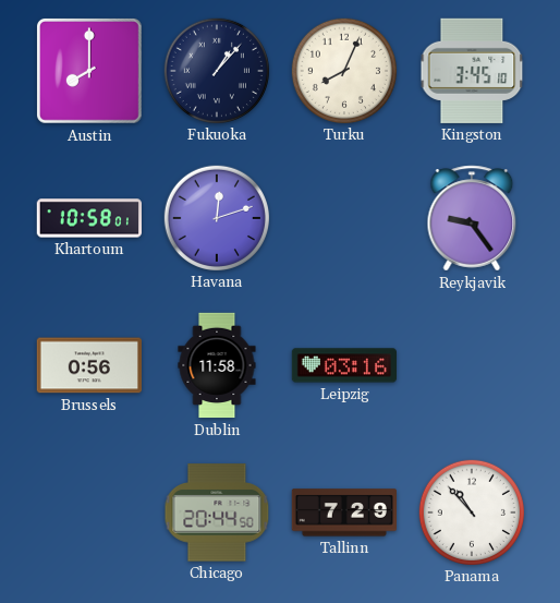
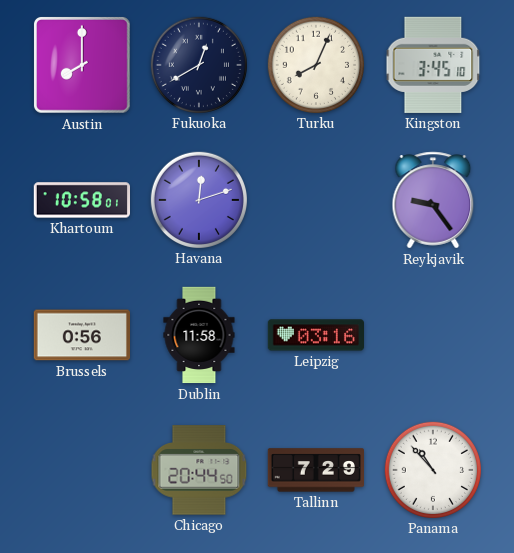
Fukuoka: 1:07 -> 12:40 (198, 64)
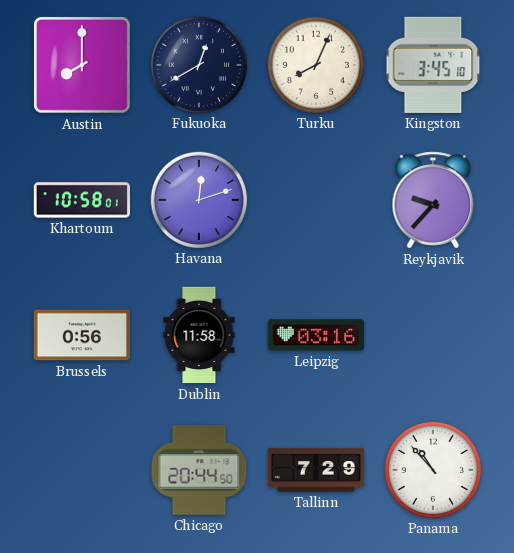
Reykjavik: 9:24 -> 9:37 (433, 200)
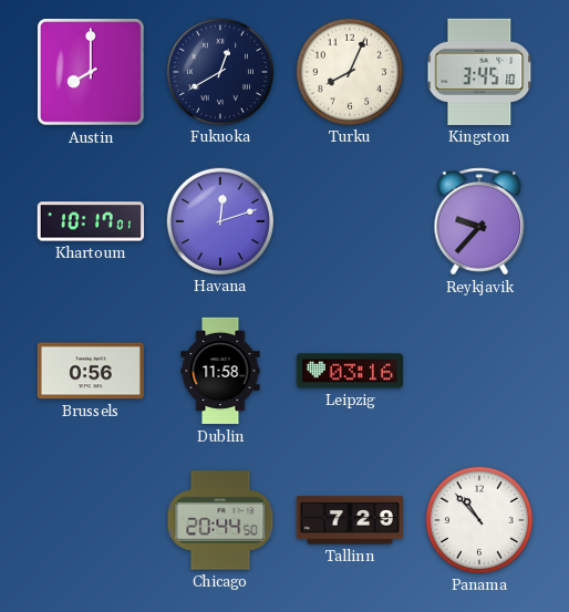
Khartoum: 10:58 -> 10:17 (90, 221)
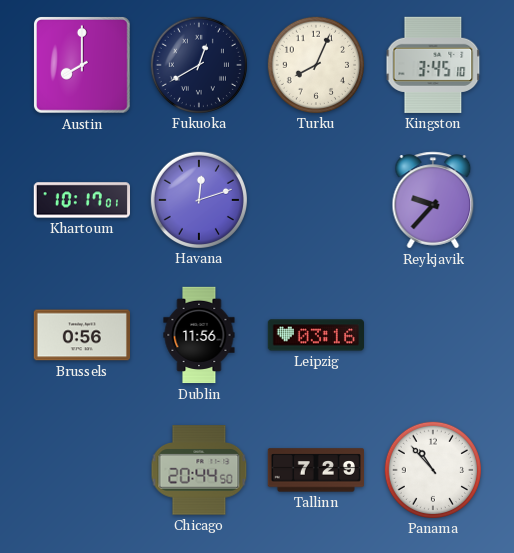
Dublin: 11:58 -> 11:56 (199, 335)
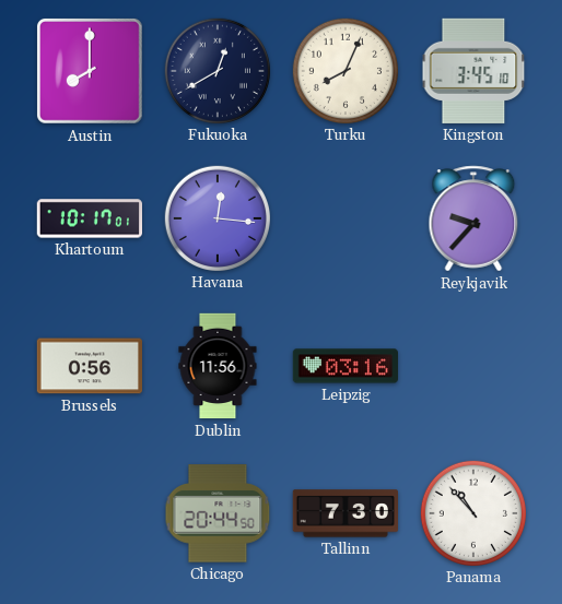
Havana: 12:12 -> 12:16 (216, 217)
Tallinn: 7:29 -> 7:30 (344, 513)
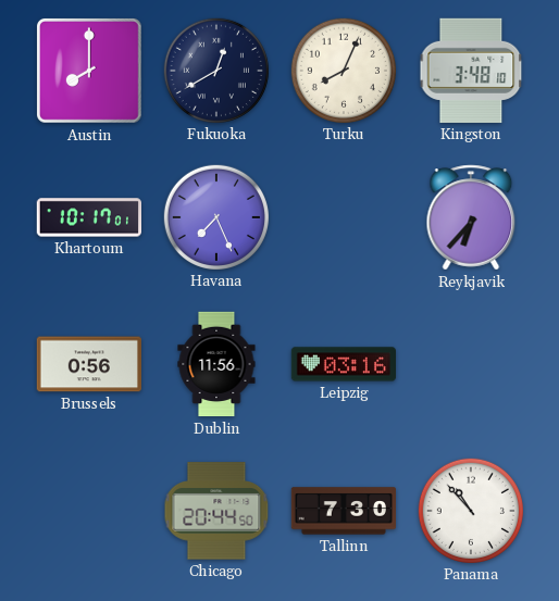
Kingston: 3:45 -> 3:48 (471, 71)
Havana: 12:16 -> 7:26 (215, 216)
Reykjavik: 9:37 -> 6:37 (471, 217)
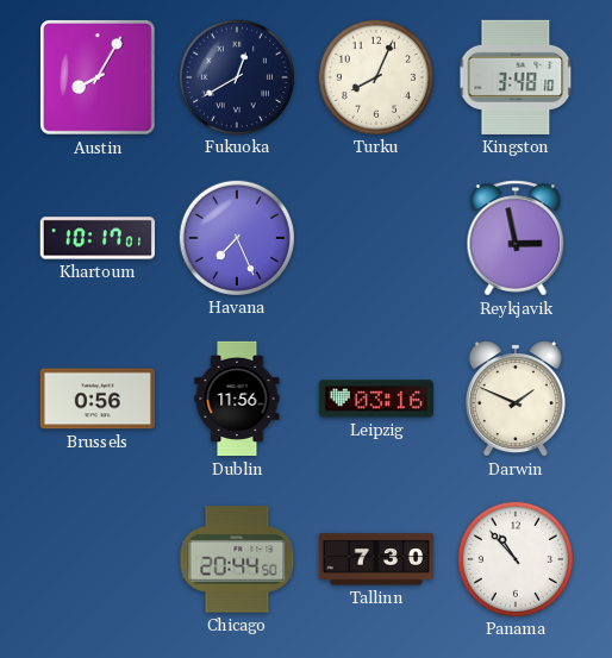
Austin: 8:00 -> 8:05 (99, 79)
Reykjavik: 6:37 -> 2:58 (516, 238)
Darwin: none -> 1:49 (516, 399)
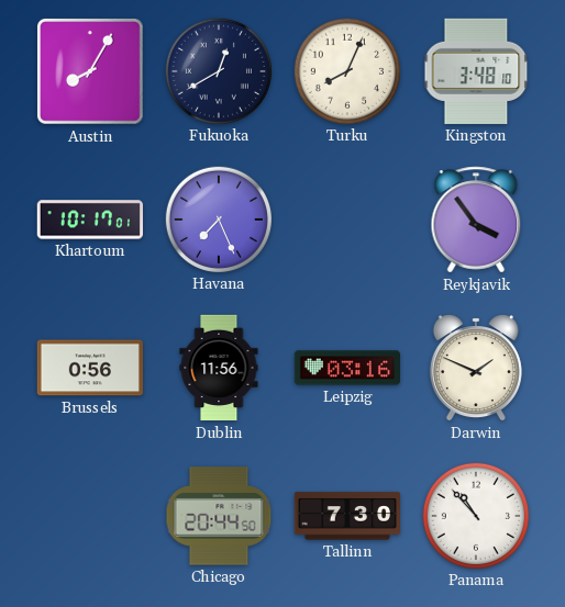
Reykjavik: 2:58 -> 3:54 (476, 220)
